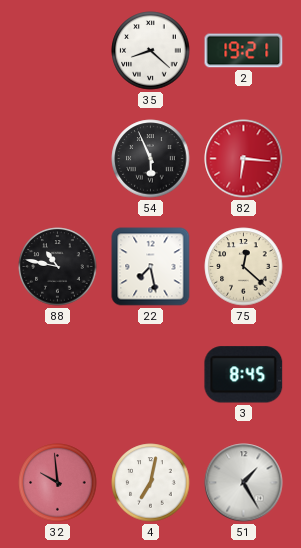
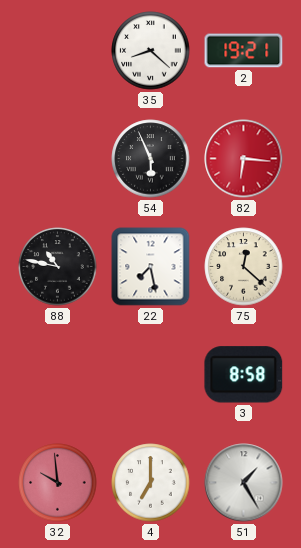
3: 8:45 -> 8:58 (244, 375)
4: 7:02 -> 7:00 (151, 483)
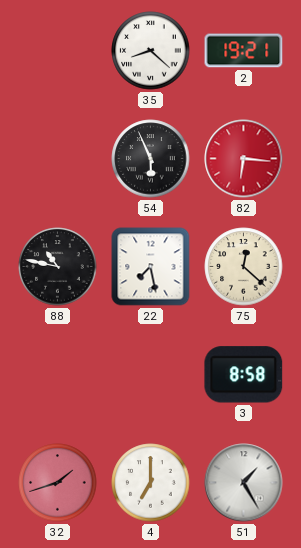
32: 9:59 -> 1:42 (58, 483)
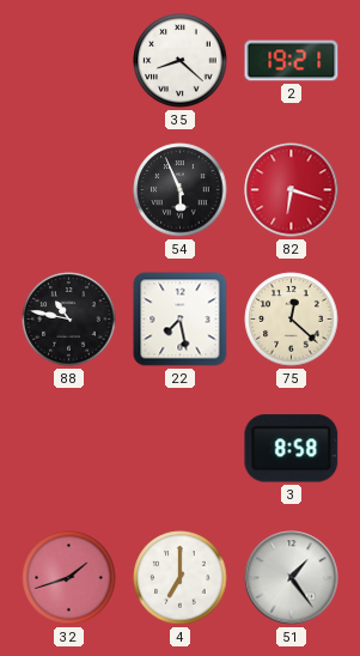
82: 6:16 -> 6:18 (292, 190)
51: 1:25 -> 1:24 (292, 578)
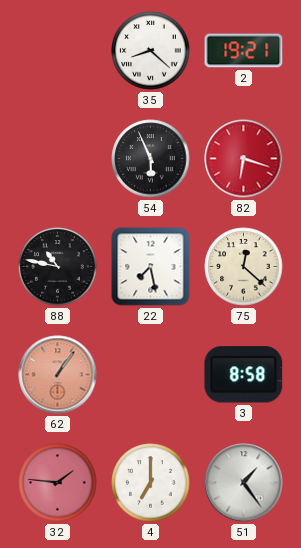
62: none -> 1:06 (58, 375)
32: 1:42 -> 1:46 (58, 483)
